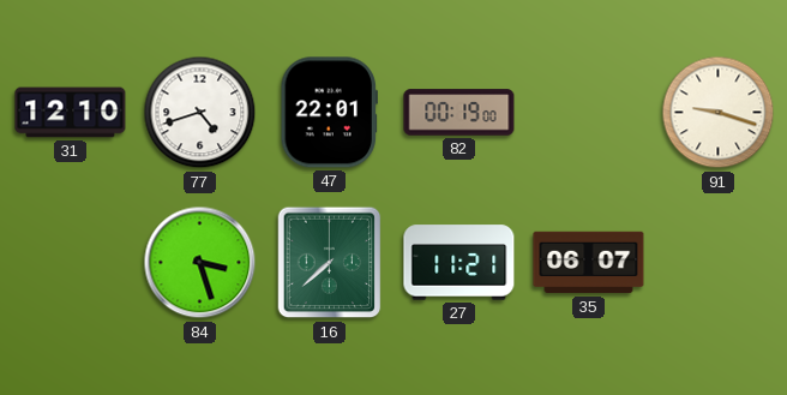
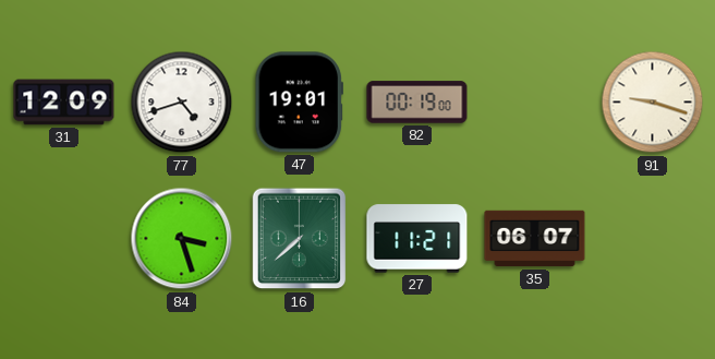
31: 12:10 -> 12:09 (64, 103)
47: 22:01 -> 19:01 (299, 103)
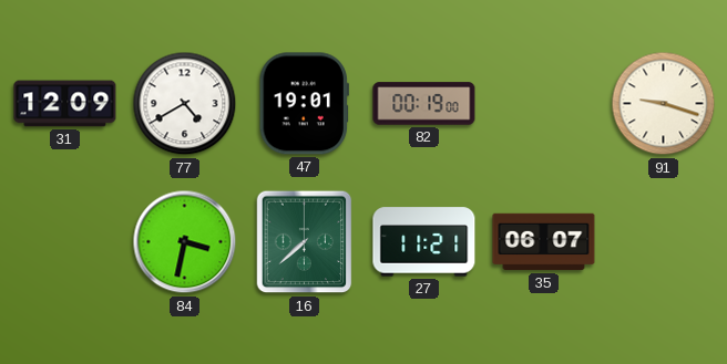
77: 4:42 -> 4:40 (185, 104)
84: 3:27 -> 3:32 (185, 242)
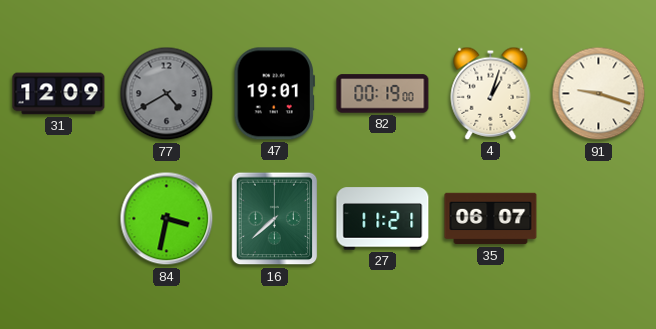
77 dial: white -> grey (167, 94)
4: none -> 1:03 (491, 93)
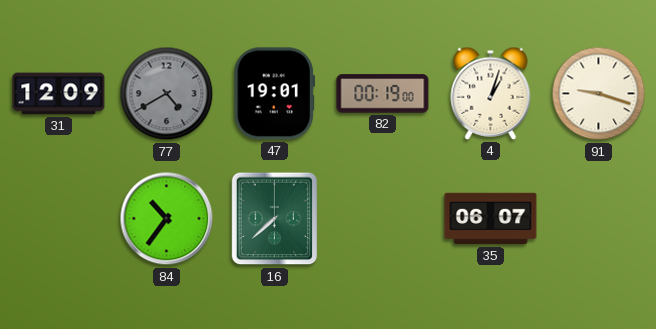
84: 3:32 -> 10:36 (167, 219)
27: 11:21 -> none (383, 219)
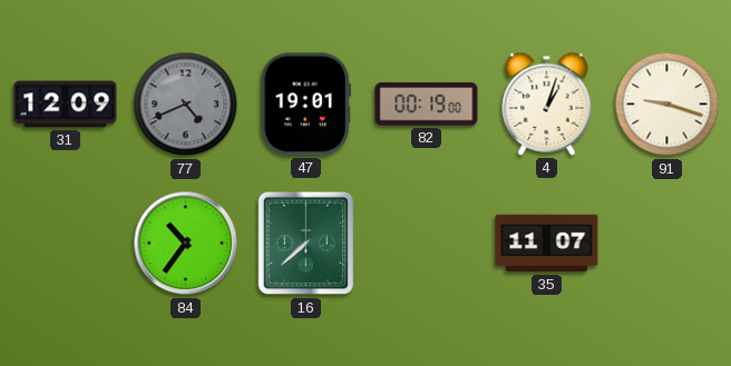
77: 4:40 -> 4:41 (186, 105)
35: 06:07 -> 11:07 (547, 244)
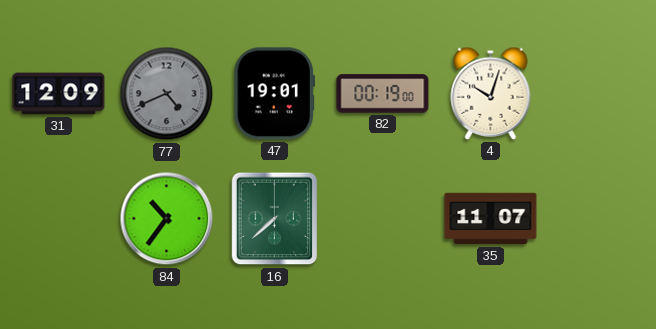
4: 1:03 -> 10:03 (491, 93)
91: 9:18 -> none (667, 105)
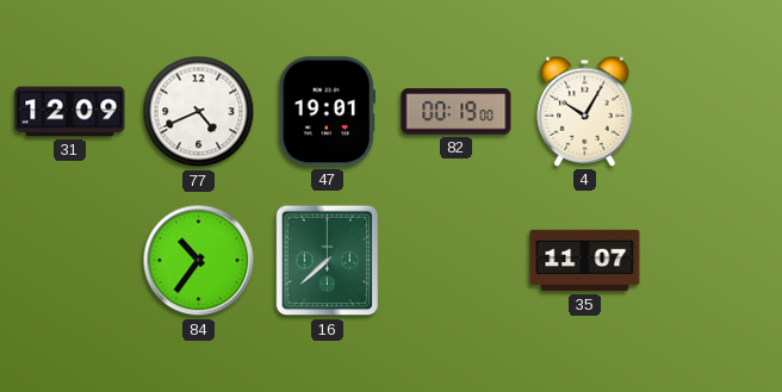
77 dial: grey -> white (199, 112)
4: 10:03 -> 10:05 (585, 111)
